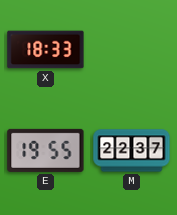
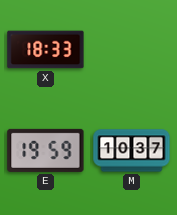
E: 19:55 -> 19:59 (46, 150)
M: 22:37 -> 10:37 (132, 151)
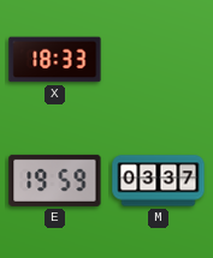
M: 10:37 -> 03:37 (159, 181)
